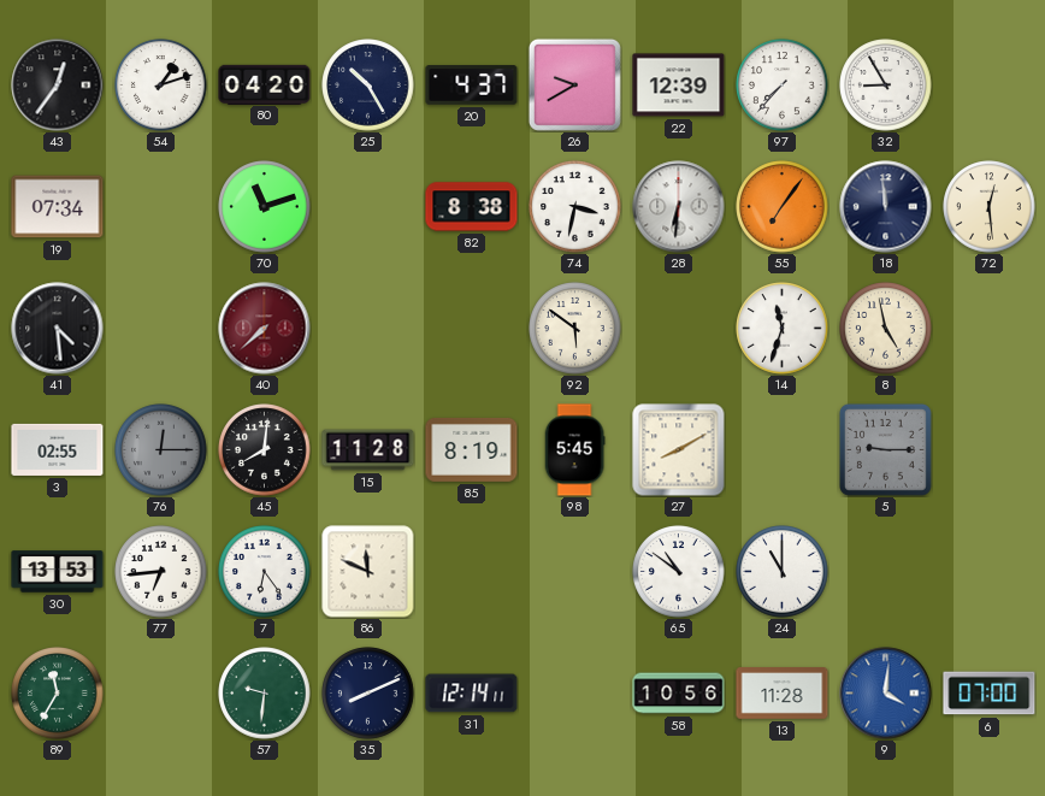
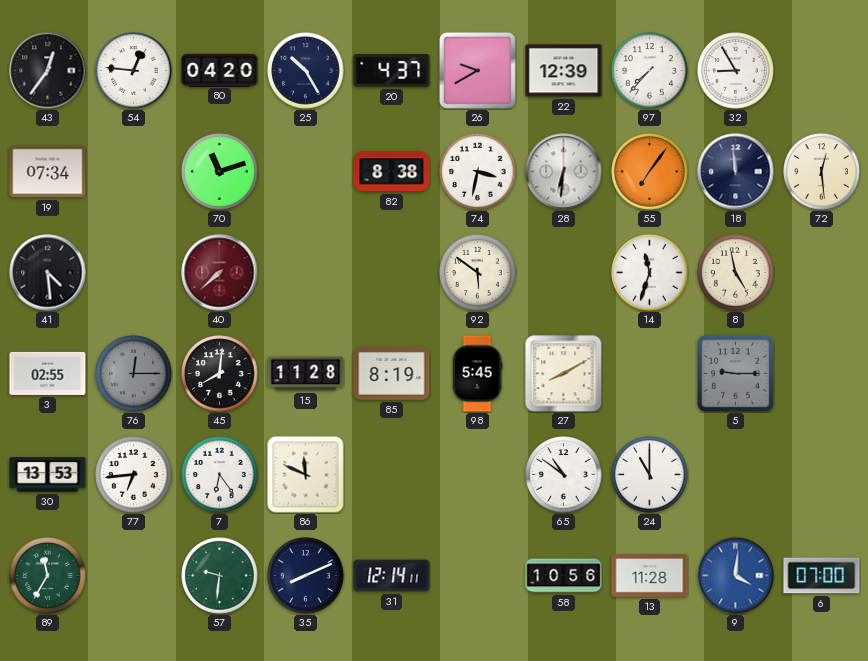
54: 1:12 -> 12:46 (134, 71)
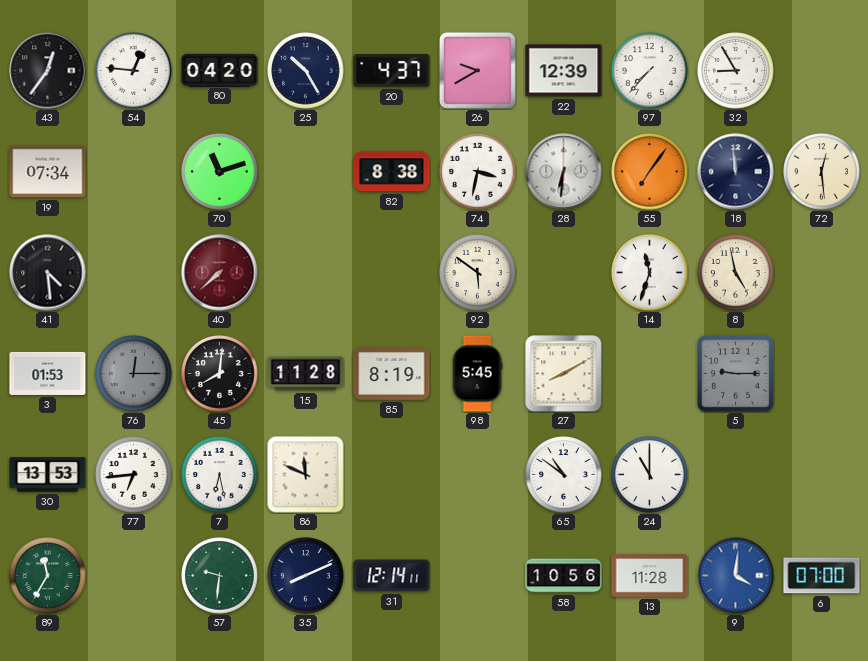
3: 02:55 -> 01:53 (48, 373)
7: 6:24 -> 6:28 (220, 475)
